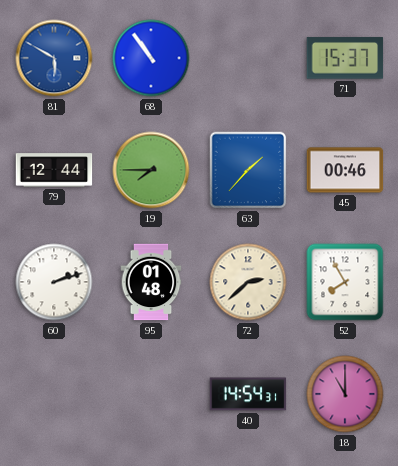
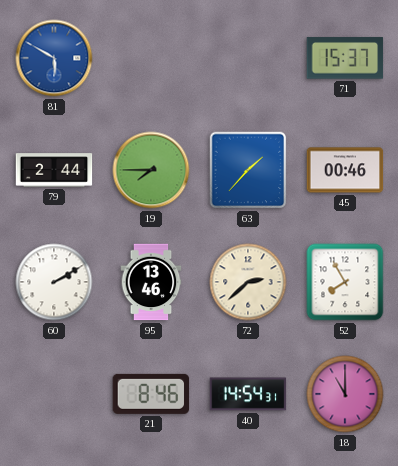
68: 10:54 -> none (151, 58)
79: 12:44 -> 2:44 (54, 170)
60: 2:12 -> 2:10 (54, 282)
95: 01:48 -> 13:46 (151, 282)
21: none -> 8:46 (151, 394)
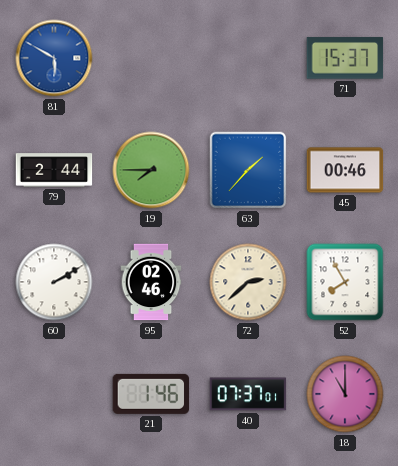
95: 13:46 -> 02:46 (151, 282)
21: 8:46 -> 1:46 (151, 394)
40: 14:54 -> 07:37 (248, 394)
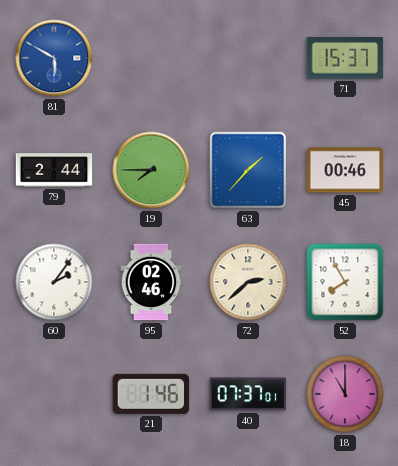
60: 2:10 -> 2:06 (54, 282)
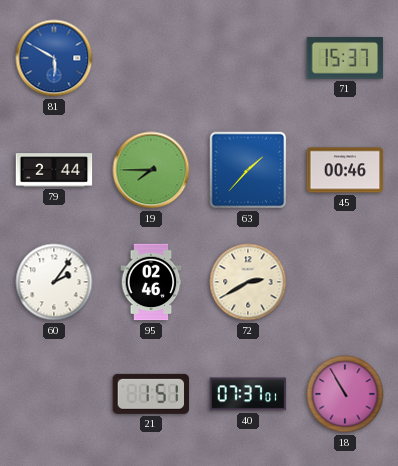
72: 2:38 -> 2:40 (248, 282)
52: 7:55 -> none (345, 282)
21: 1:46 -> 1:51 (151, 394)
18: 11:00 -> 10:55 (345, 394)
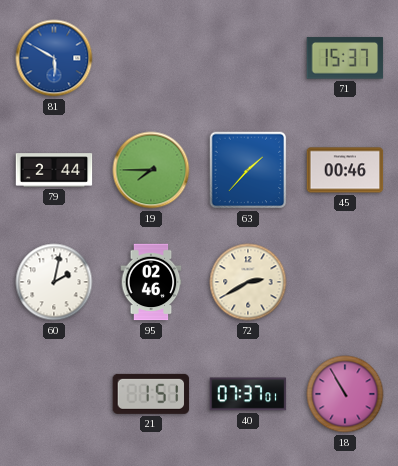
60: 2:06 -> 2:02 (54, 282)
